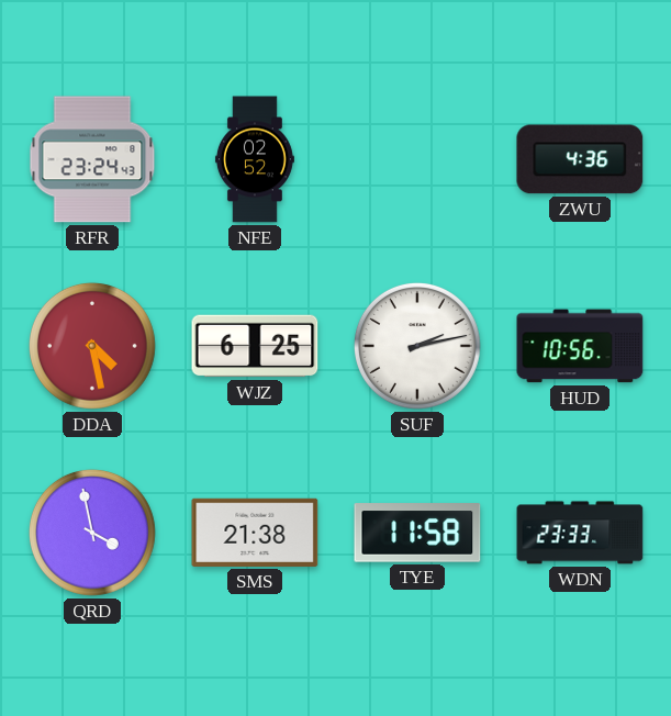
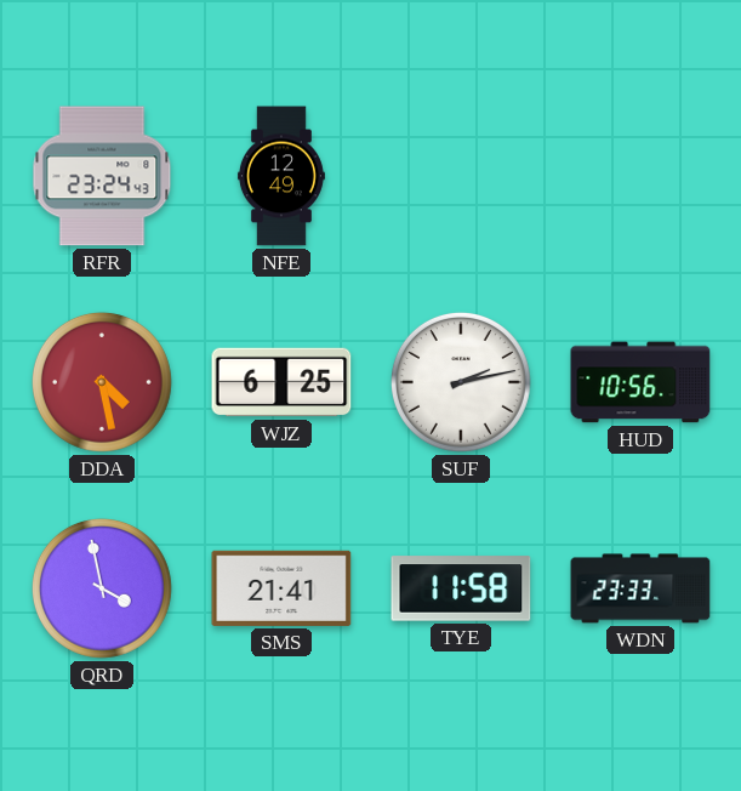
NFE: 02:52 -> 12:49 (281, 176)
ZWU: 4:36 -> none (580, 159)
SMS: 21:38 -> 21:41 (281, 588)
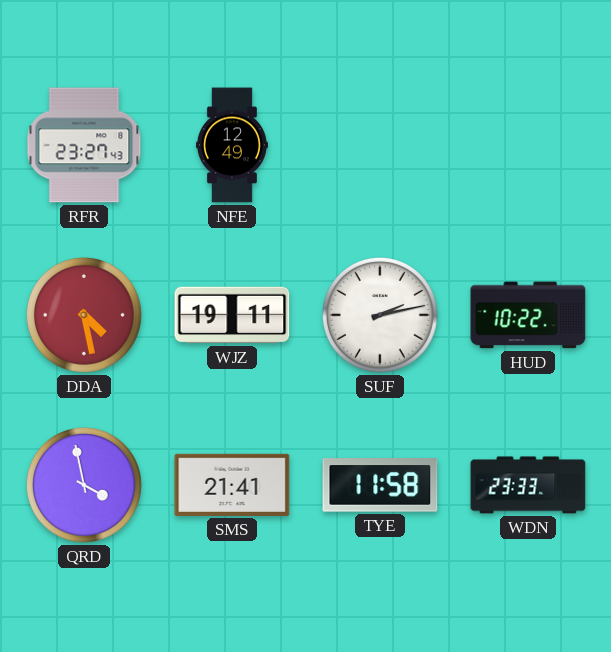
RFR: 23:24 -> 23:27 (84, 145)
WJZ: 6:25 -> 19:11 (232, 315)
HUD: 10:56 -> 10:22 (528, 315)
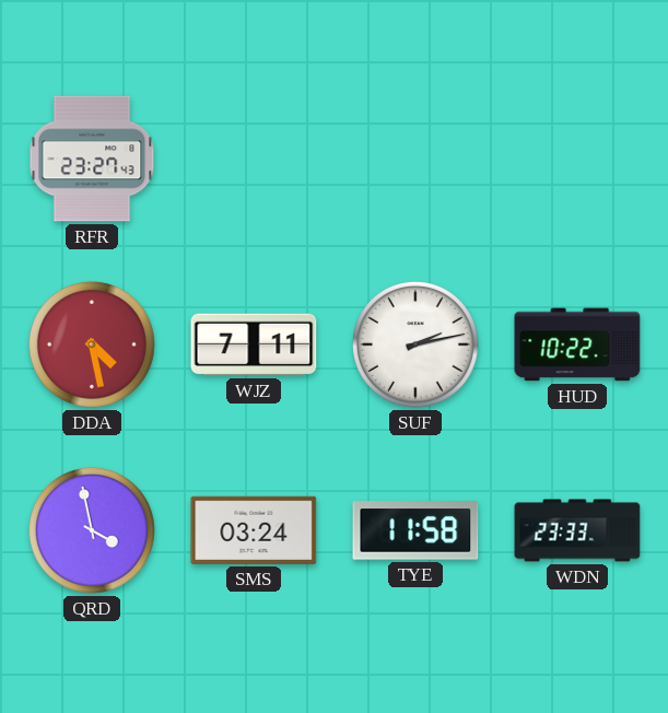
NFE: 12:49 -> none (232, 145)
WJZ: 19:11 -> 7:11 (254, 344)
SMS: 21:41 -> 03:24 (254, 530)
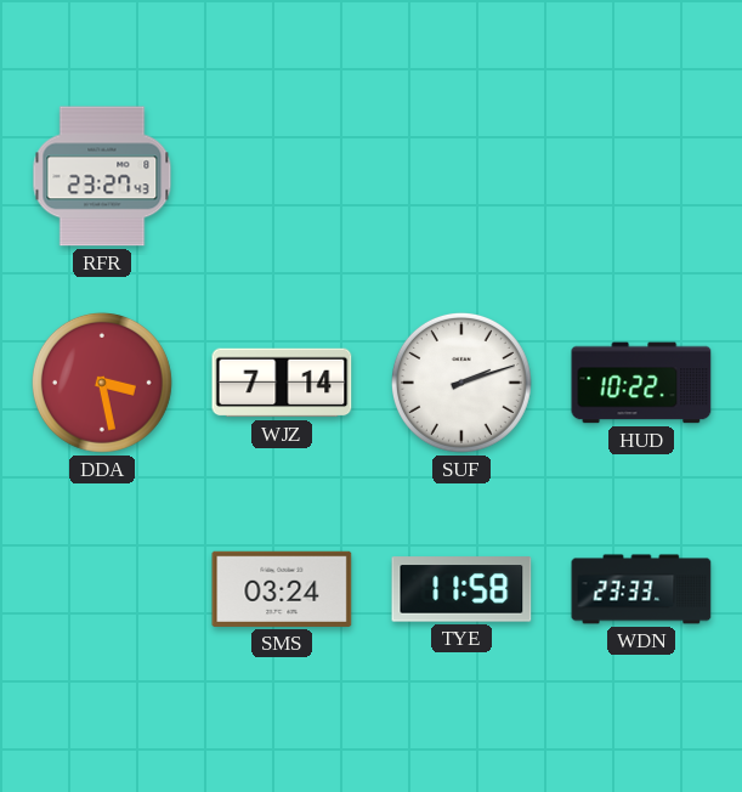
DDA: 4:28 -> 3:28 (102, 383)
WJZ: 7:11 -> 7:14 (282, 383)
SUF: 2:13 -> 2:12 (461, 383)
QRD: 3:58 -> none (92, 530)
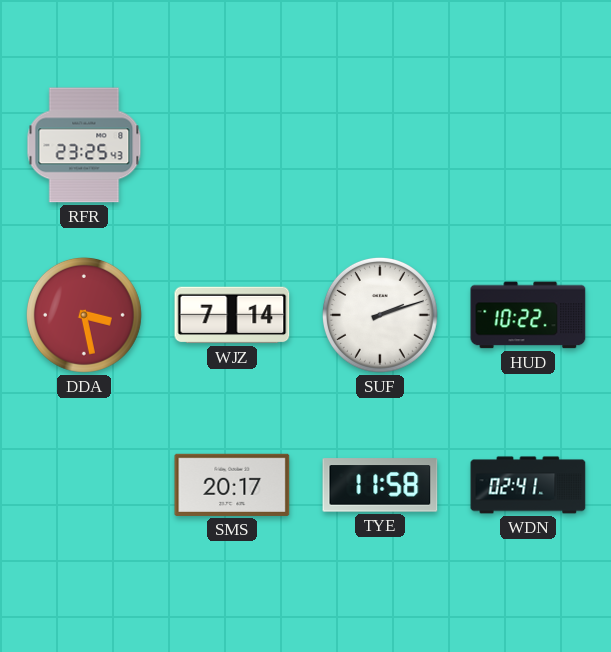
RFR: 23:27 -> 23:25 (84, 145)
SMS: 03:24 -> 20:17 (232, 485)
WDN: 23:33 -> 02:41 (528, 485)
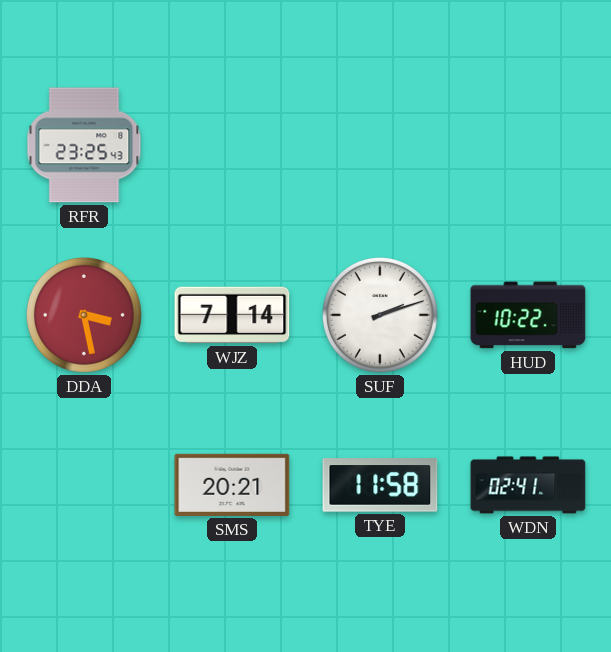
SMS: 20:17 -> 20:21 (232, 485)
